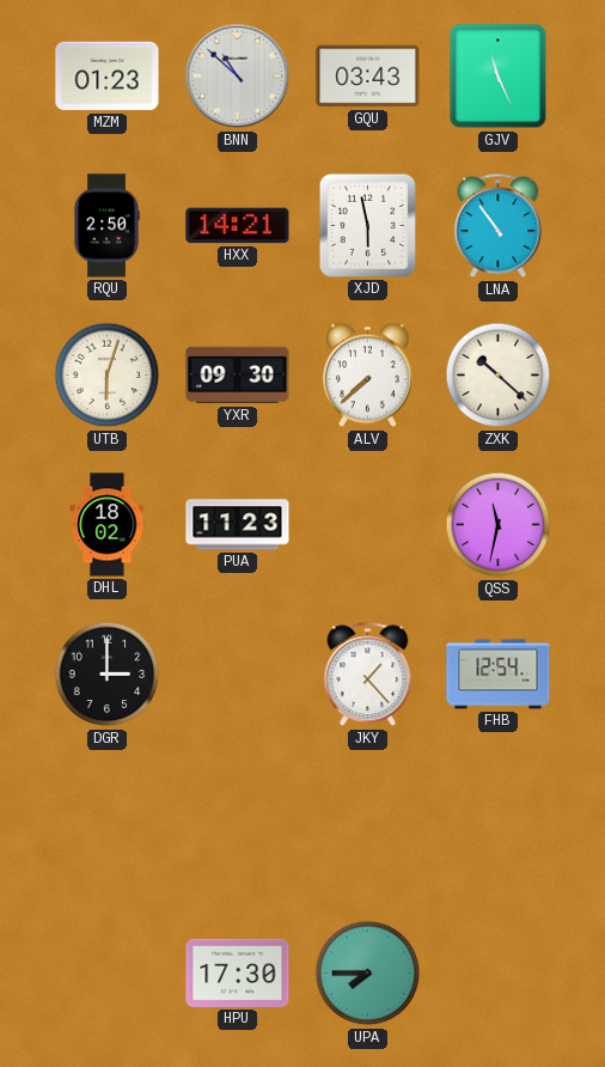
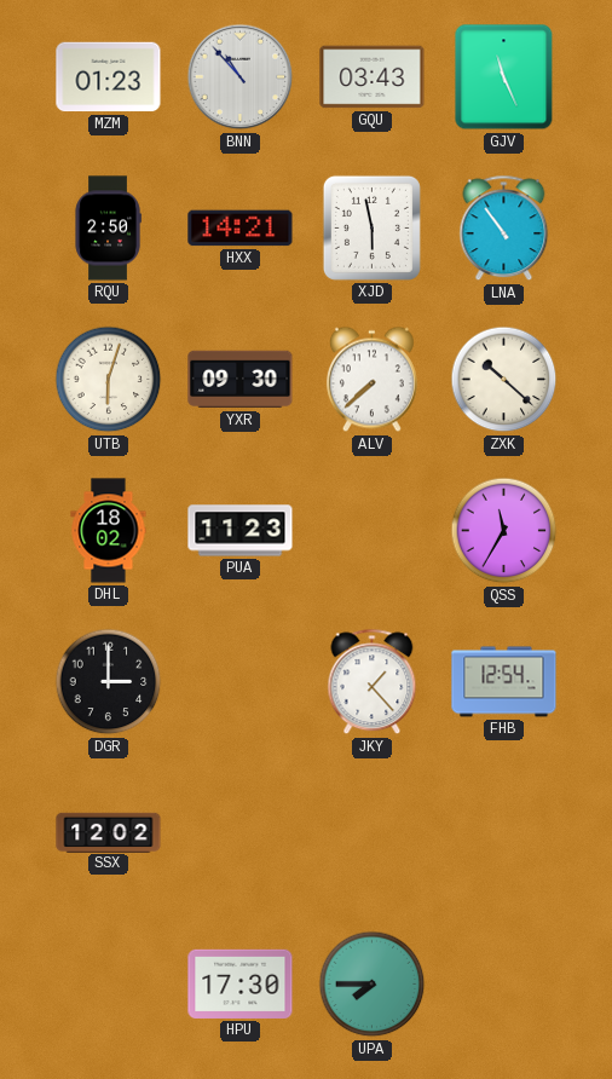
BNN: 10:52 -> 10:53 (241, 77)
QSS: 11:32 -> 11:35 (504, 531)
SSX: none -> 12:02 (109, 832)
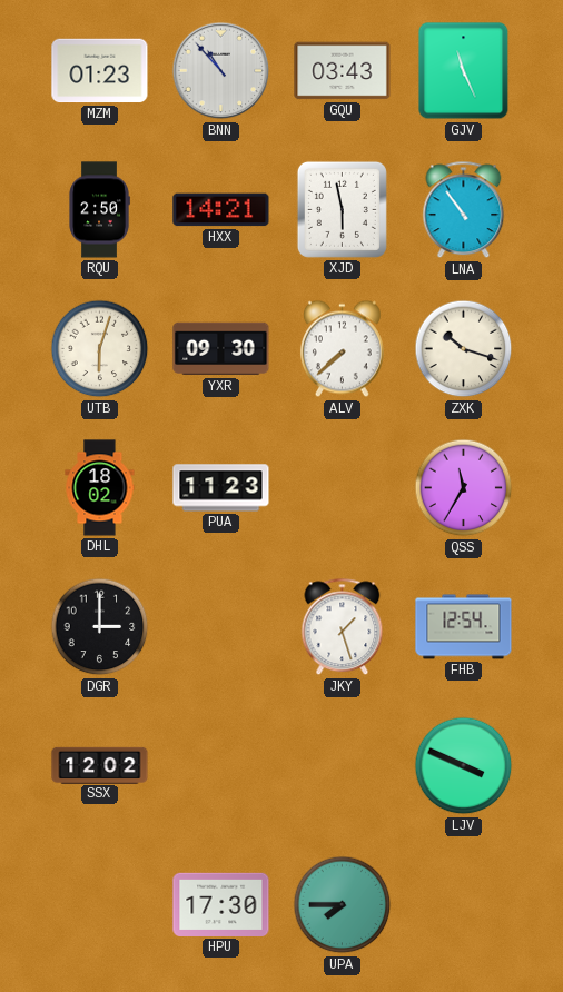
ZXK: 10:22 -> 10:18 (464, 349)
JKY: 1:23 -> 1:27 (343, 627)
LJV: none -> 3:49 (464, 766)
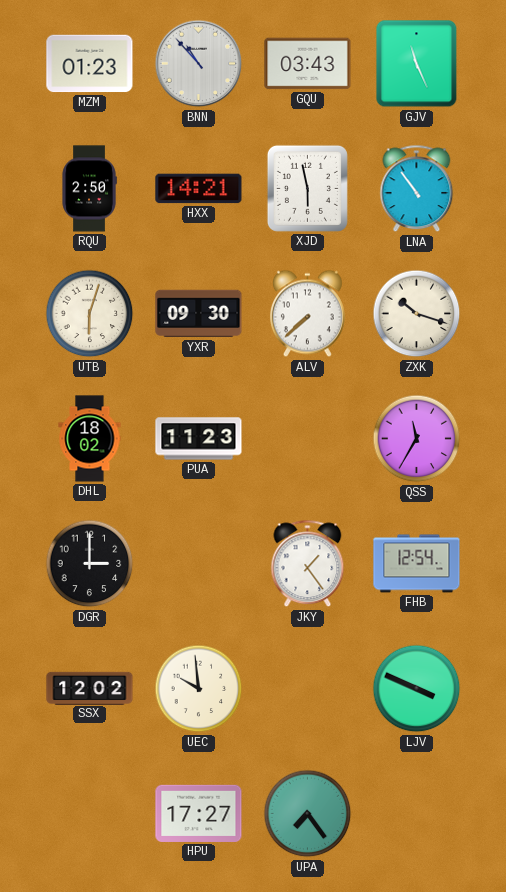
JKY: 1:27 -> 1:24 (308, 564)
UEC: none -> 9:59 (199, 689)
HPU: 17:30 -> 17:27 (199, 813)
UPA: 7:45 -> 7:24 (308, 814)
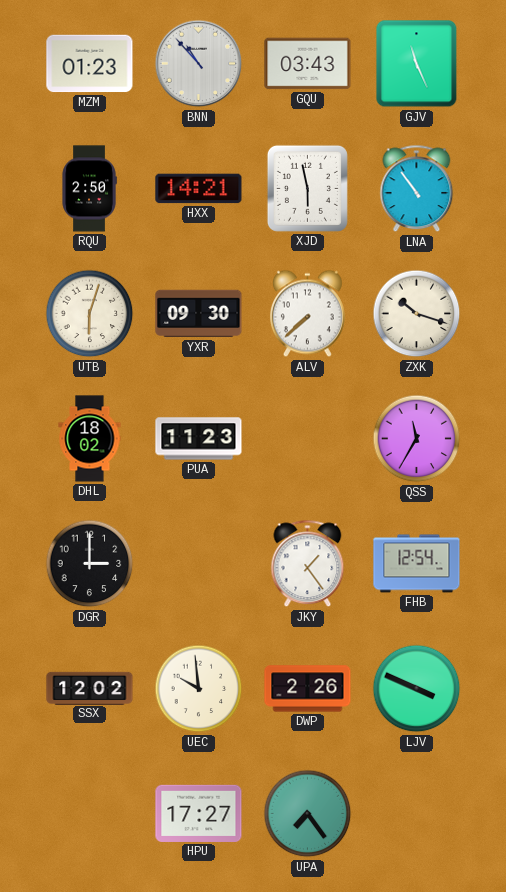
DWP: none -> 2:26 (308, 689)
